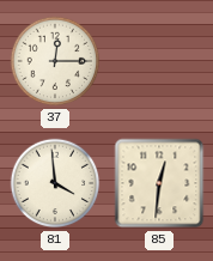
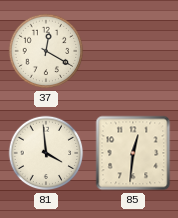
37: 12:15 -> 12:20 (46, 51)
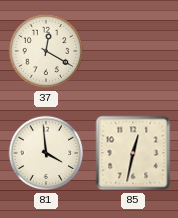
85: 12:31 -> 12:32 (133, 153)
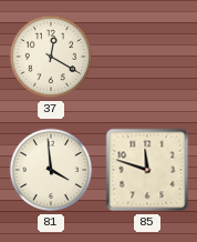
85: 12:32 -> 11:48 (147, 170)
